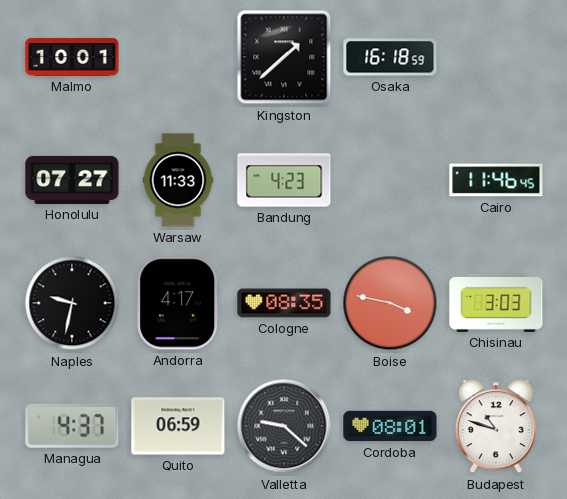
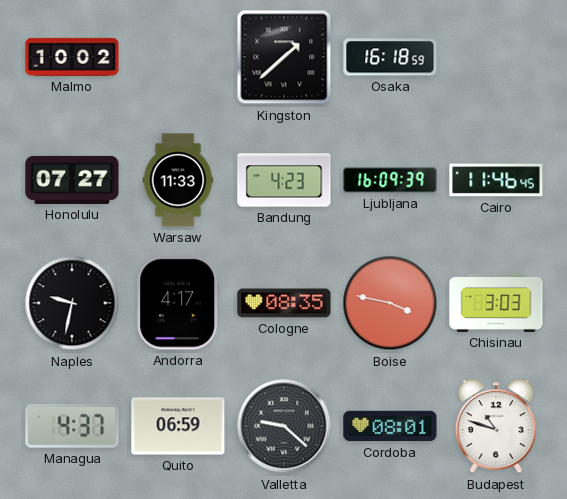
Malmo: 10:01 -> 10:02 (72, 57)
Ljubljana: none -> 16:09 (390, 180)
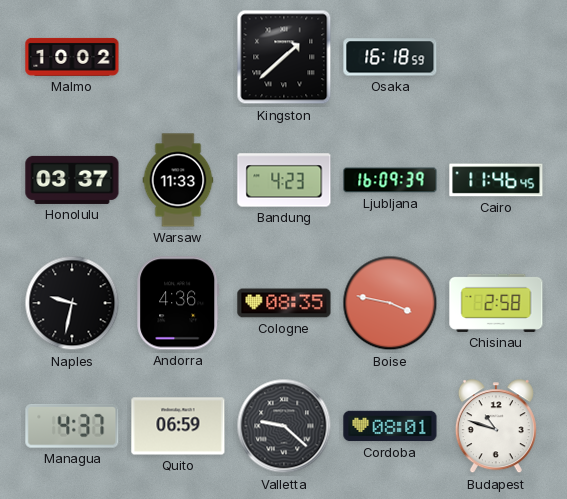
Honolulu: 07:27 -> 03:37 (72, 180)
Andorra: 4:17 -> 4:36 (178, 303)
Chisinau: 3:03 -> 2:58 (496, 303)
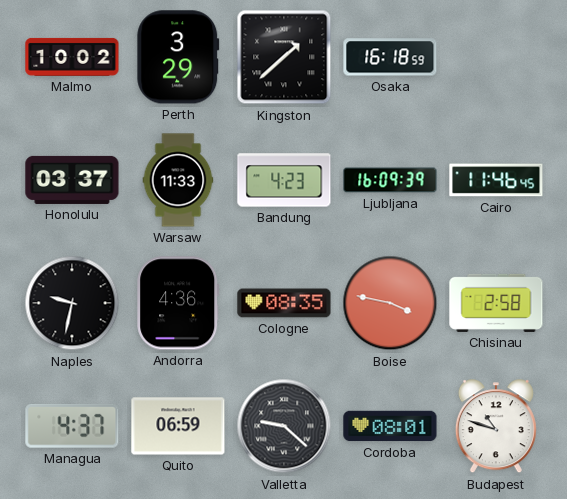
Perth: none -> 3:29 (178, 57)
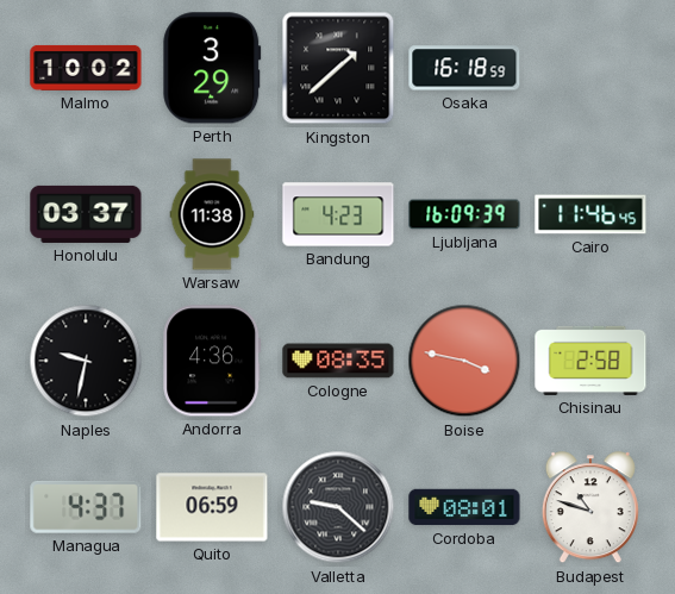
Warsaw: 11:33 -> 11:38 (212, 214)
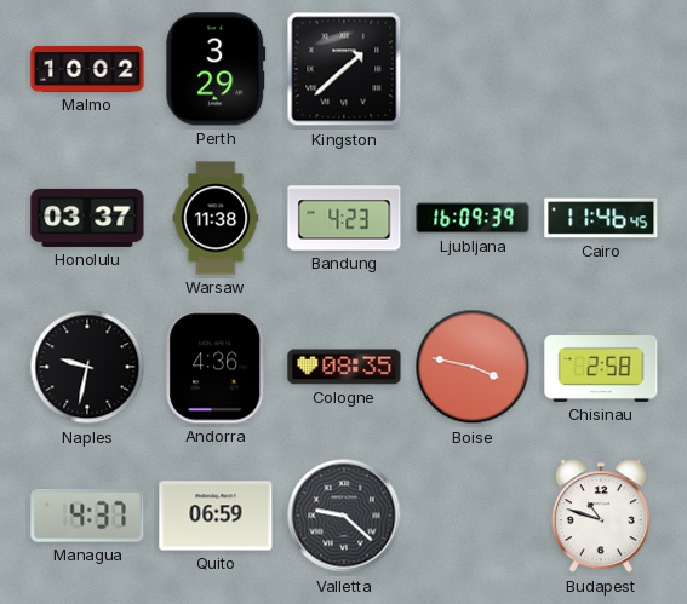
Osaka: 16:18 -> none (464, 68)
Cordoba: 08:01 -> none (464, 507)
